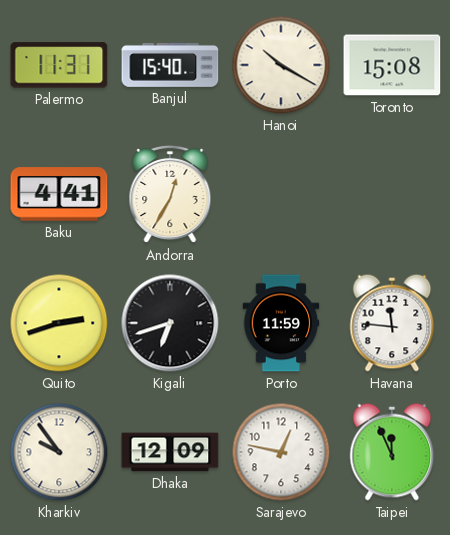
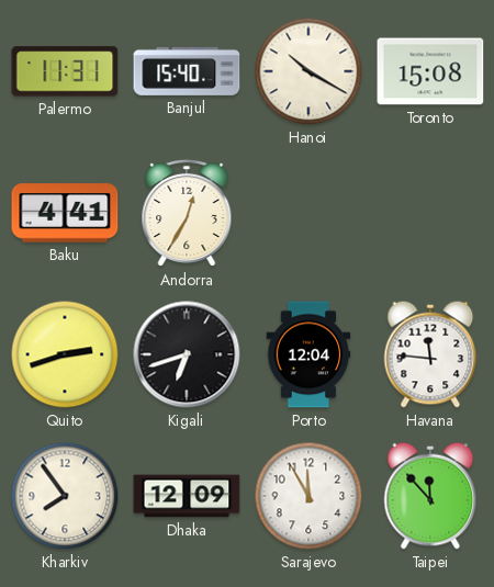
Porto: 11:59 -> 12:04 (308, 354)
Kharkiv: 9:54 -> 7:54 (65, 496)
Sarajevo: 12:47 -> 11:55 (308, 496)
Taipei: 11:56 -> 11:53 (430, 496)
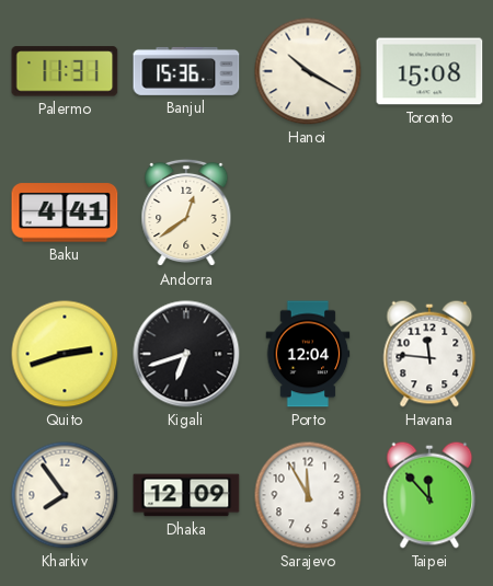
Banjul: 15:40 -> 15:36 (186, 71)
Andorra: 12:35 -> 12:39 (186, 212)
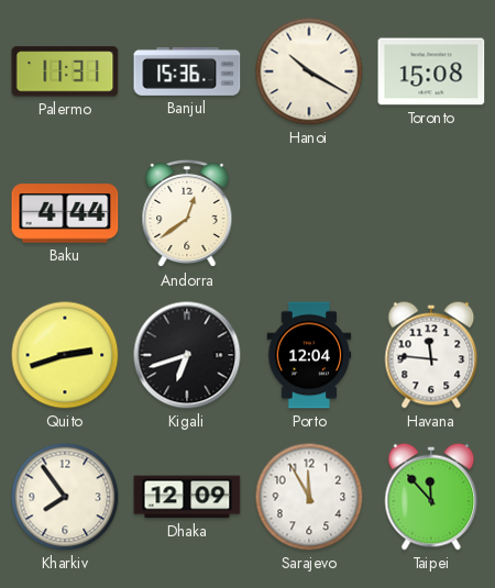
Baku: 4:41 -> 4:44 (65, 213)
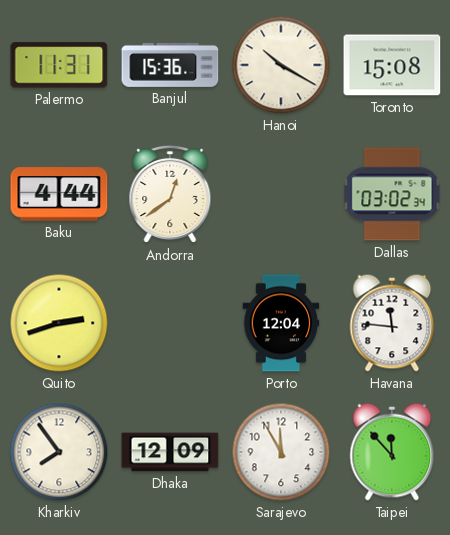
Dallas: none -> 03:02 (392, 194)
Kigali: 6:42 -> none (187, 355)
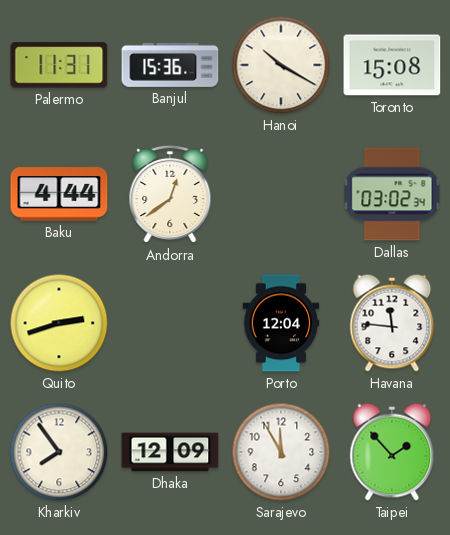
Taipei: 11:53 -> 1:53 (392, 452)
